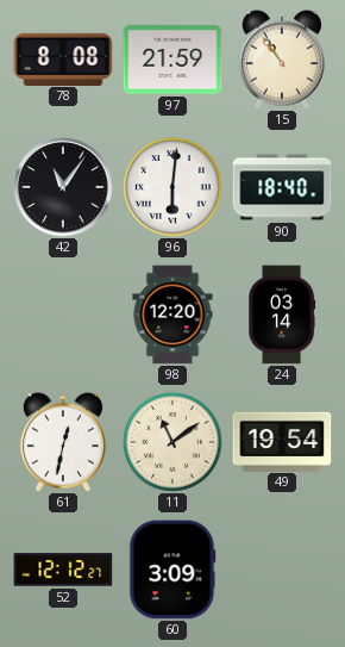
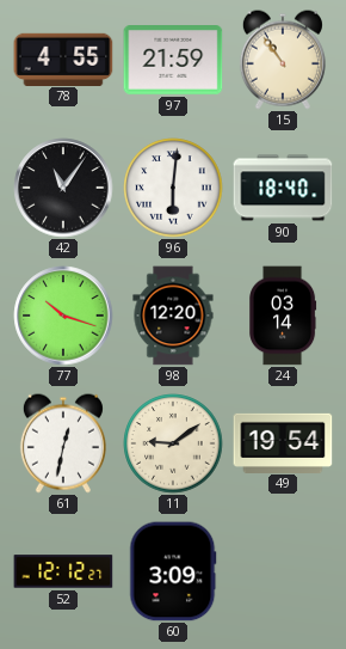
78: 8:08 -> 4:55 (63, 59)
77: none -> 10:18 (63, 316)
11: 11:09 -> 9:09 (173, 443)
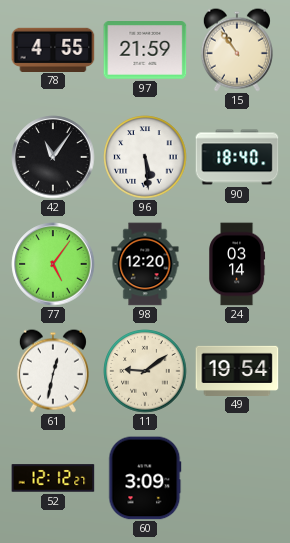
96: 6:01 -> 5:29 (145, 157)
77: 10:18 -> 5:06 (53, 264)
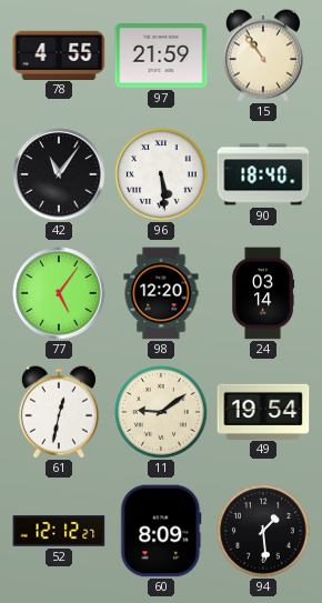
60: 3:09 -> 8:09 (161, 531)
94: none -> 1:29 (263, 531)
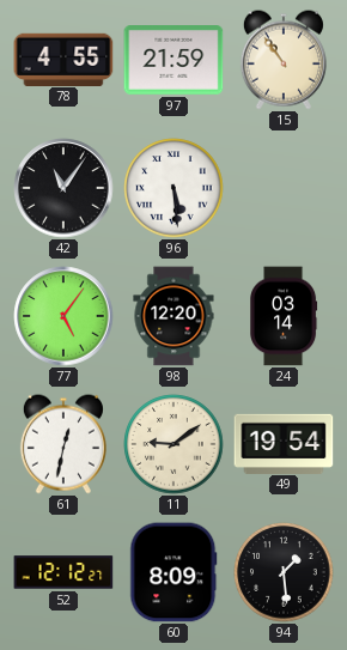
90: 18:40 -> none (263, 174)
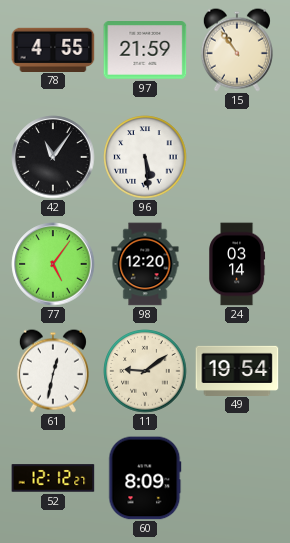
94: 1:29 -> none (284, 572)
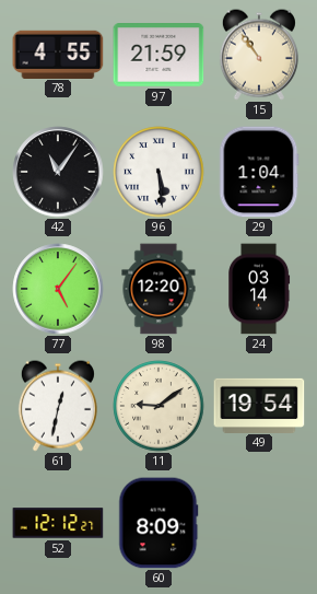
29: none -> 1:04 (259, 172)
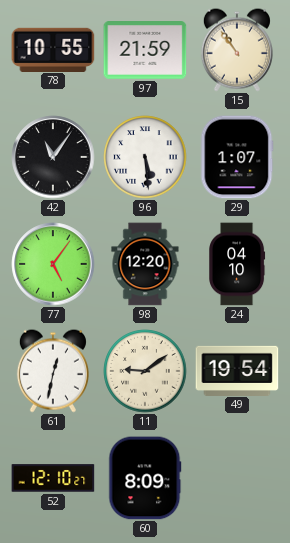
78: 4:55 -> 10:55 (53, 49)
29: 1:04 -> 1:07 (237, 157)
24: 03:14 -> 04:10 (237, 264)
52: 12:12 -> 12:10 (53, 478)
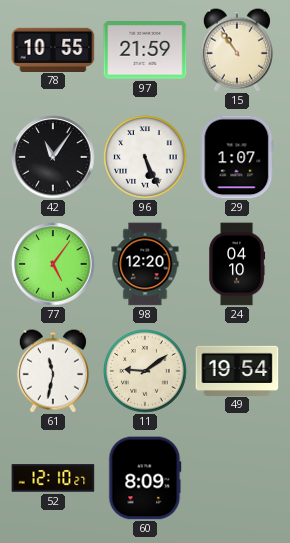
96: 5:29 -> 5:26 (145, 157)
61: 12:32 -> 11:32 (53, 371)
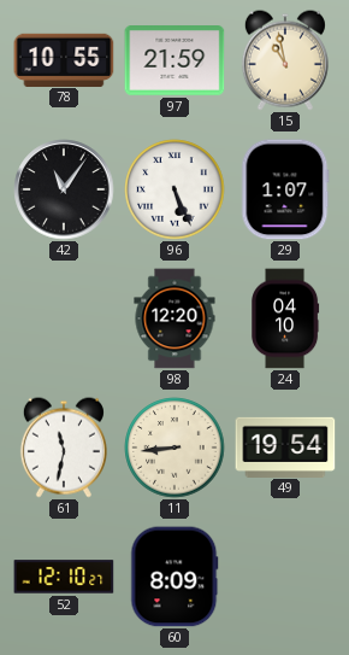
15: 10:54 -> 10:58 (285, 60)
77: 5:06 -> none (53, 264)
11: 9:09 -> 8:44 (174, 448)
